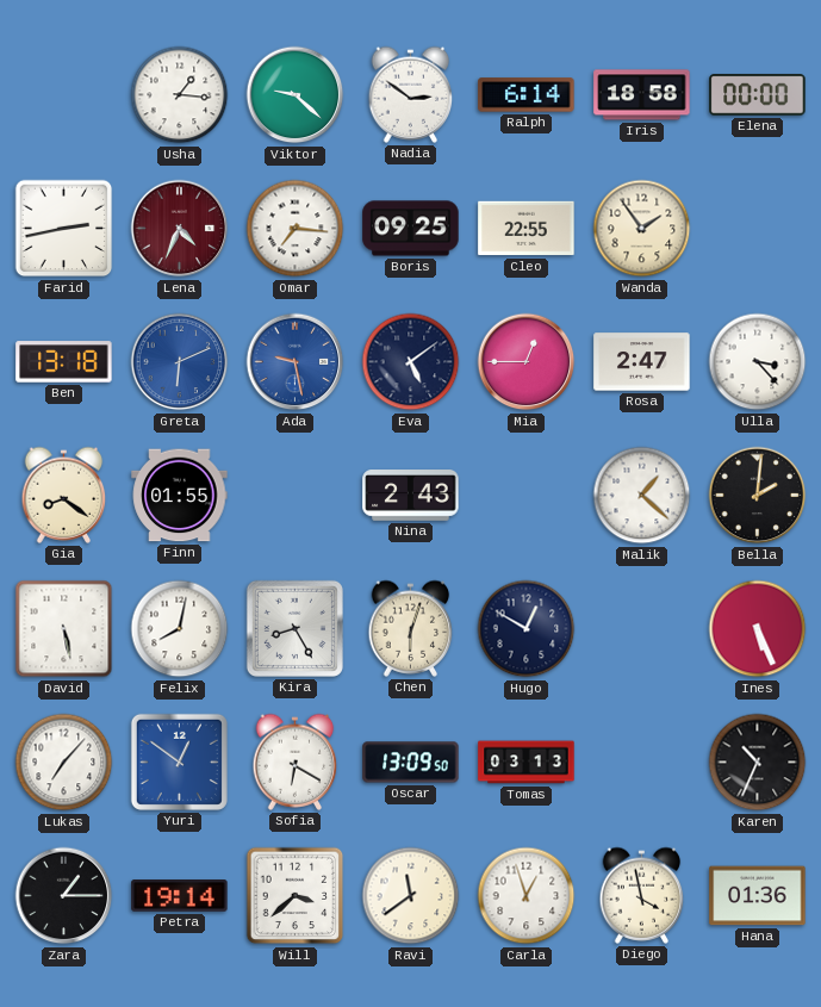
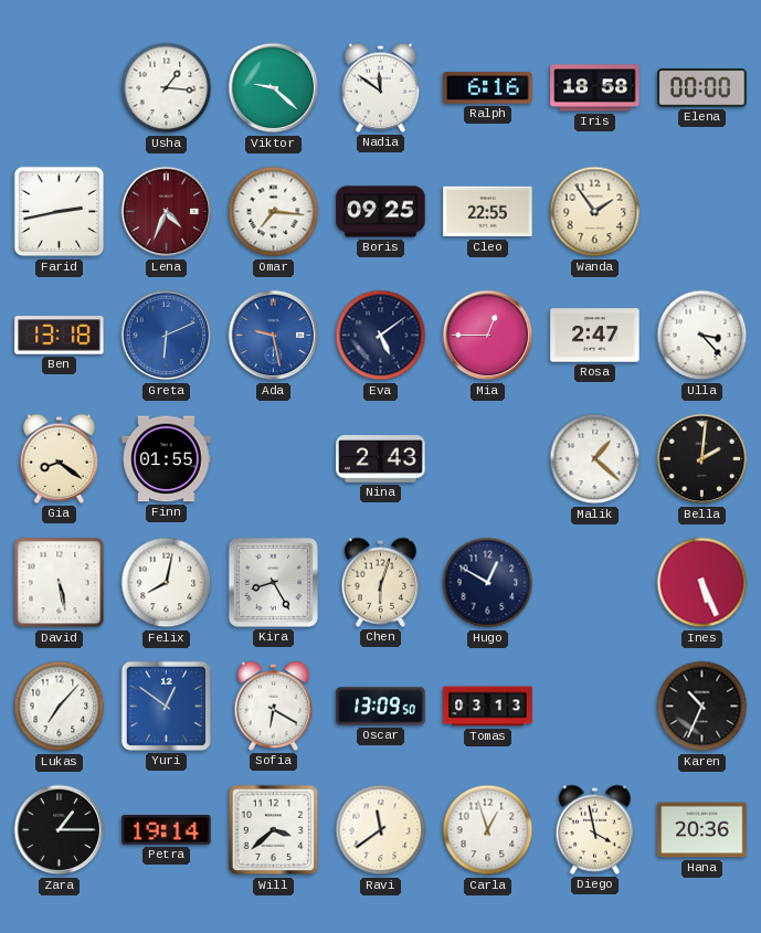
Nadia: 2:51 -> 11:51 (381, 87)
Ralph: 6:14 -> 6:16 (488, 88)
Hana: 01:36 -> 20:36 (702, 830)
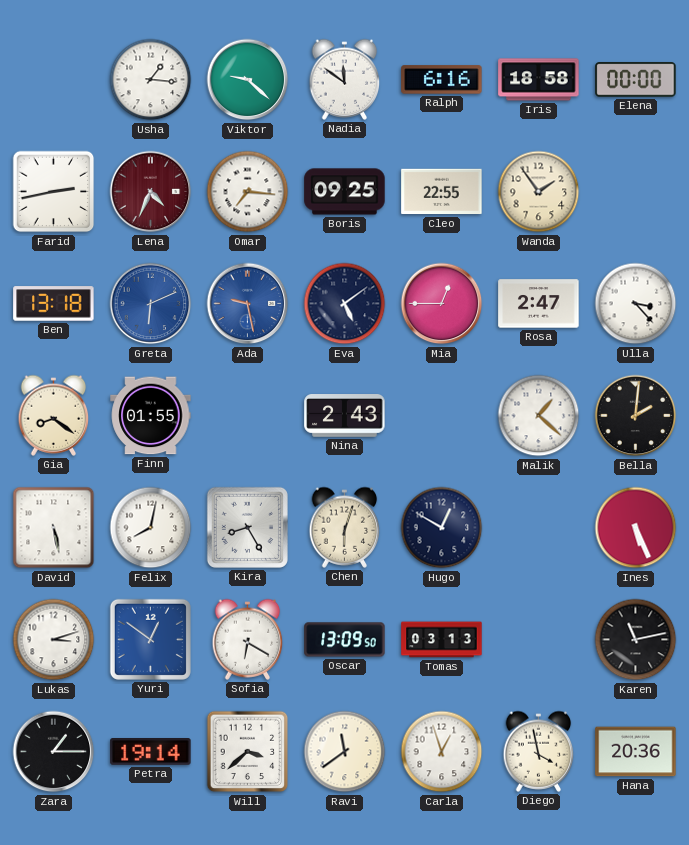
Lukas: 7:07 -> 3:12 (54, 640)
Karen: 10:34 -> 11:13 (636, 640)
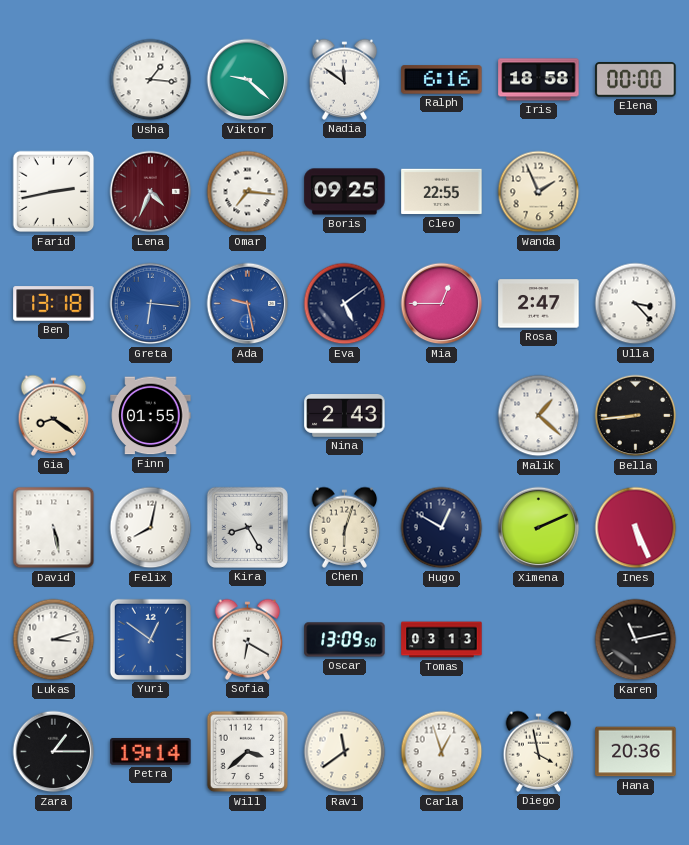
Wanda: 1:54 -> 1:56 (539, 192)
Greta: 6:11 -> 6:16 (151, 304)
Bella: 2:01 -> 8:44 (636, 416)
Ximena: none -> 2:11 (539, 528)
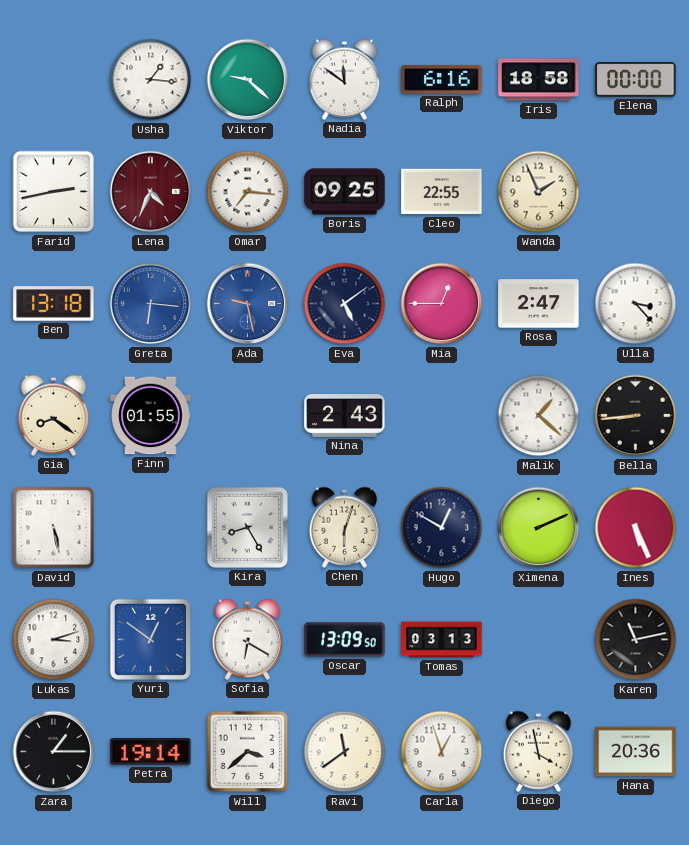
Felix: 8:02 -> none (151, 528)
